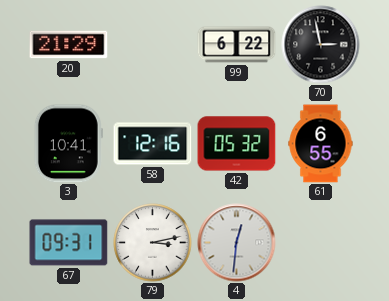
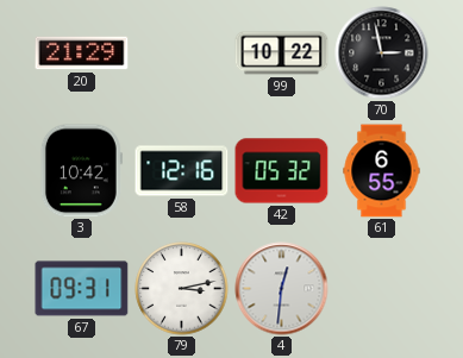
99: 6:22 -> 10:22 (282, 54)
3: 10:41 -> 10:42 (81, 171)
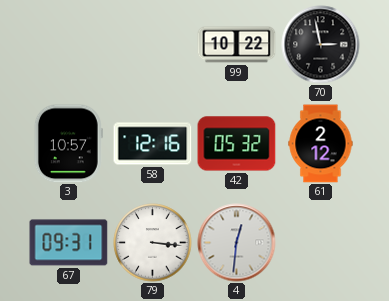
20: 21:29 -> none (82, 54)
3: 10:42 -> 10:57 (68, 144)
61: 6:55 -> 2:12 (321, 144)
79: 3:13 -> 3:16 (153, 243)
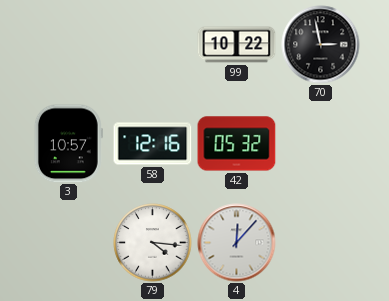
61: 2:12 -> none (321, 144)
67: 09:31 -> none (69, 243)
79: 3:16 -> 4:16 (153, 243)
4: 12:31 -> 12:07 (237, 243)
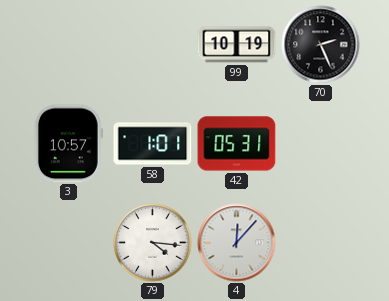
99: 10:22 -> 10:19 (237, 45)
70: 2:58 -> 2:26 (321, 45)
58: 12:16 -> 1:01 (153, 144)
42: 05:32 -> 05:31 (237, 144)
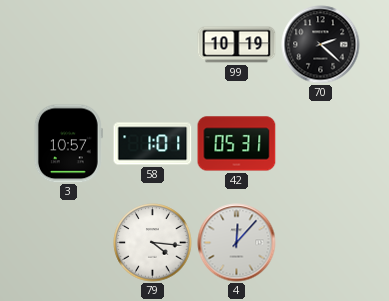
70: 2:26 -> 2:22 (321, 45)
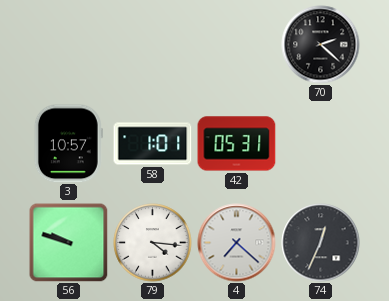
99: 10:19 -> none (237, 45)
56: none -> 9:48 (69, 243)
4: 12:07 -> 7:22 (237, 243)
74: none -> 12:34 (321, 243)
